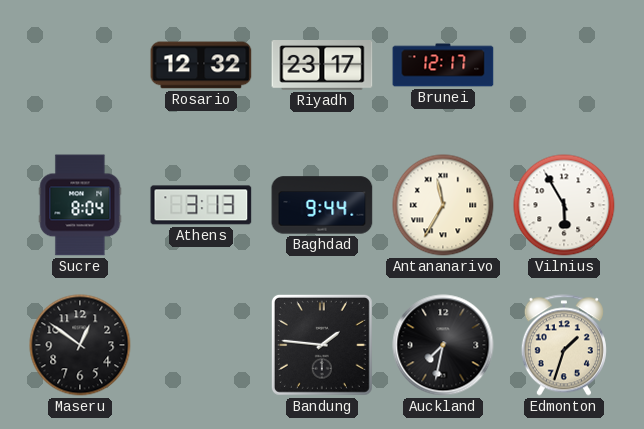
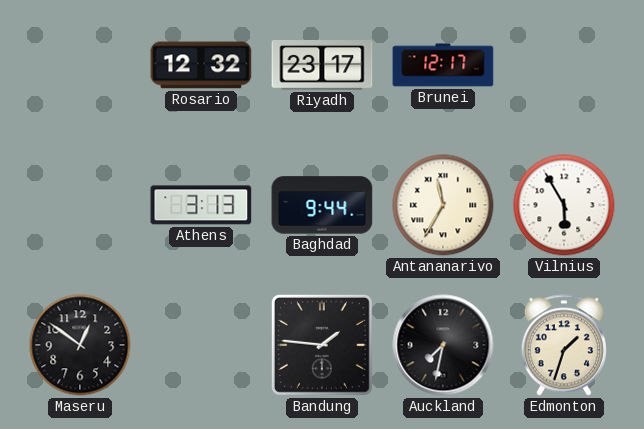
Sucre: 8:04 -> none (80, 205)
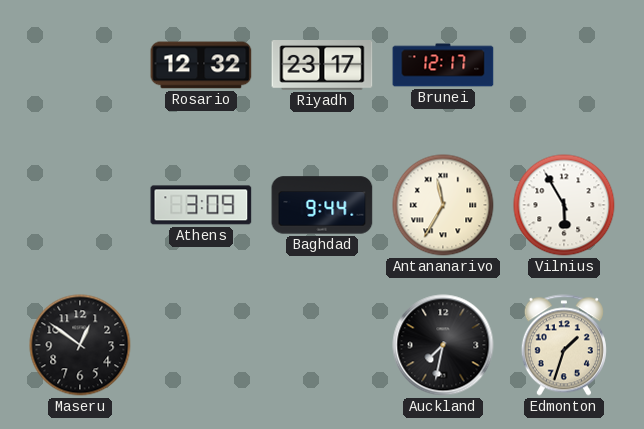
Athens: 3:13 -> 3:09 (201, 205)
Bandung: 1:46 -> none (322, 345)
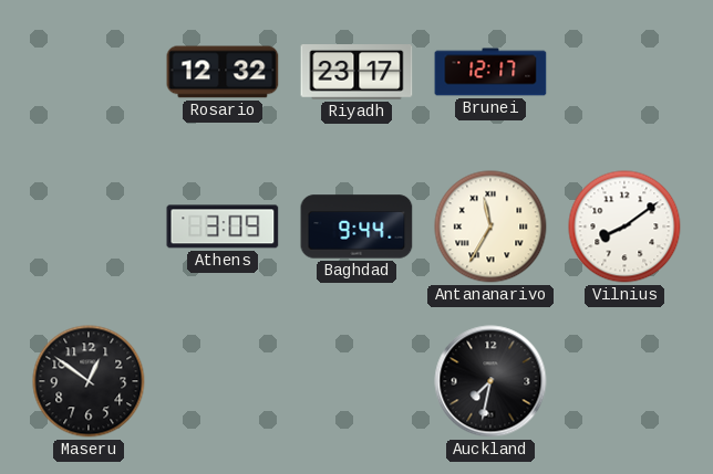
Vilnius: 5:55 -> 8:09 (624, 227)
Edmonton: 1:33 -> none (564, 345)
